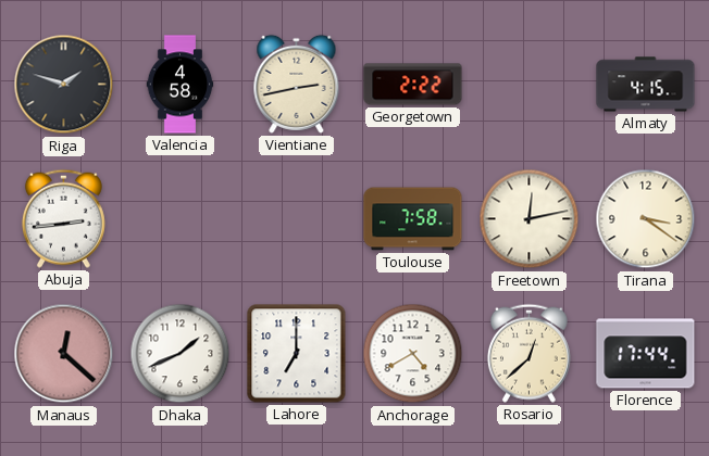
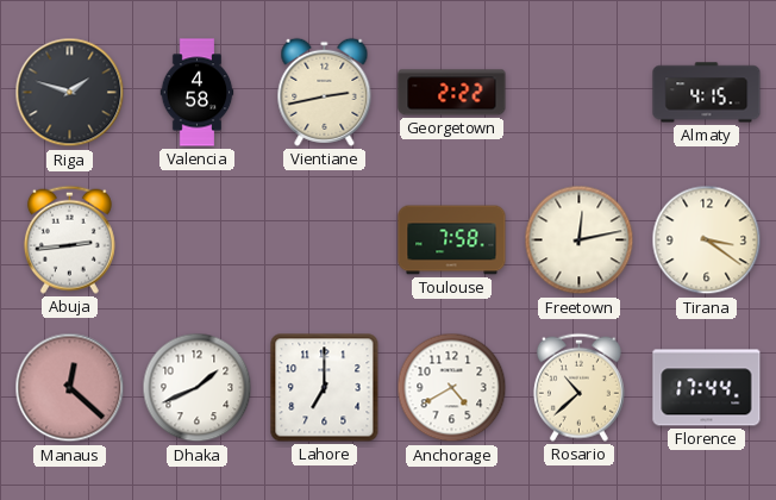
Rosario: 12:38 -> 10:38 (578, 387)
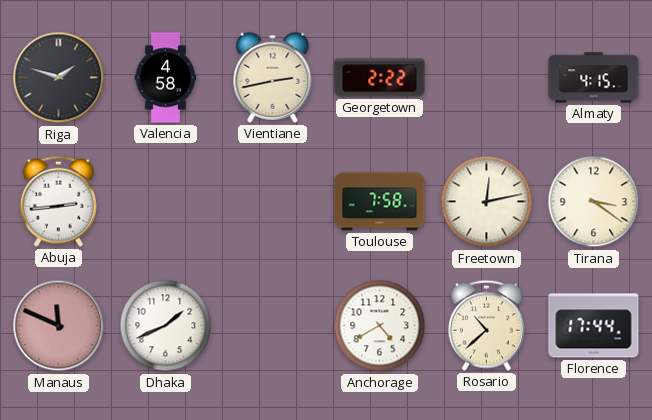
Manaus: 12:22 -> 11:49 (59, 326)
Lahore: 7:00 -> none (325, 388)
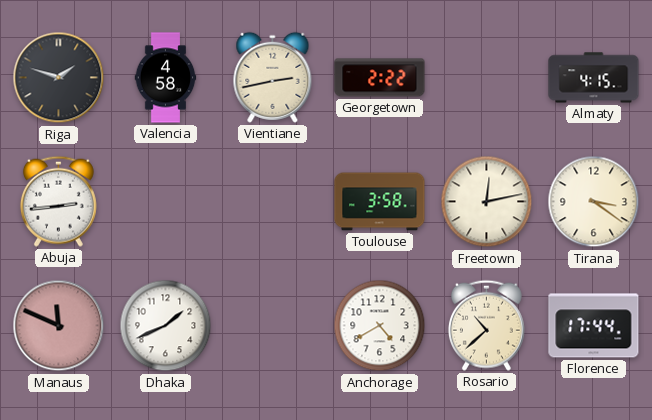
Toulouse: 7:58 -> 3:58 (380, 202)
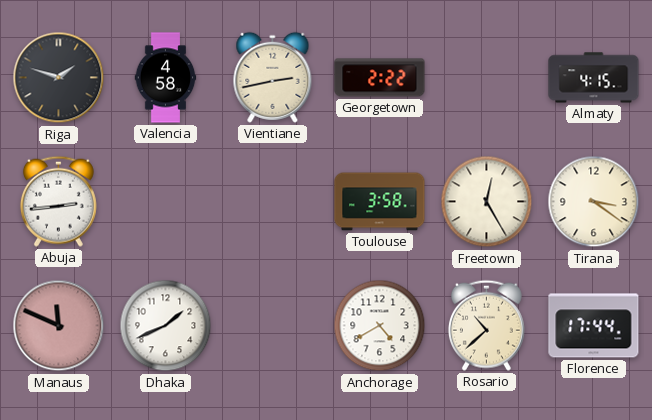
Freetown: 12:13 -> 12:25 (487, 202)
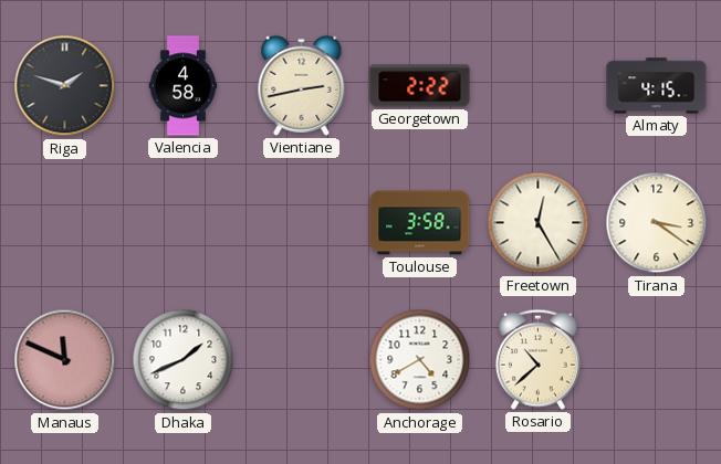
Abuja: 2:44 -> none (58, 201)
Florence: 17:44 -> none (594, 326)
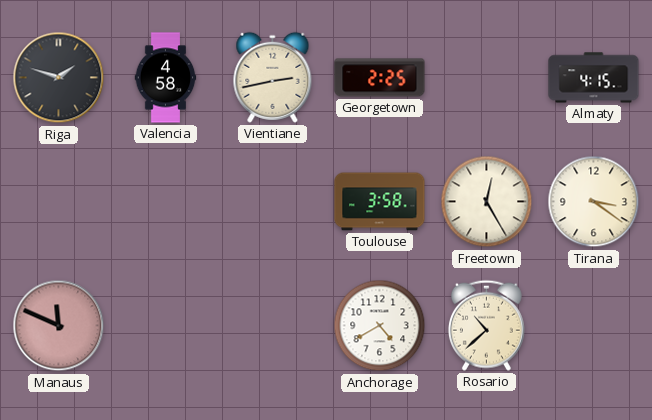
Georgetown: 2:22 -> 2:25 (380, 78)
Dhaka: 1:41 -> none (184, 360)
